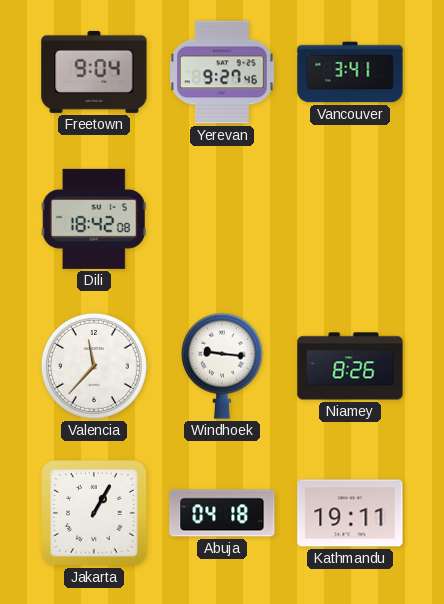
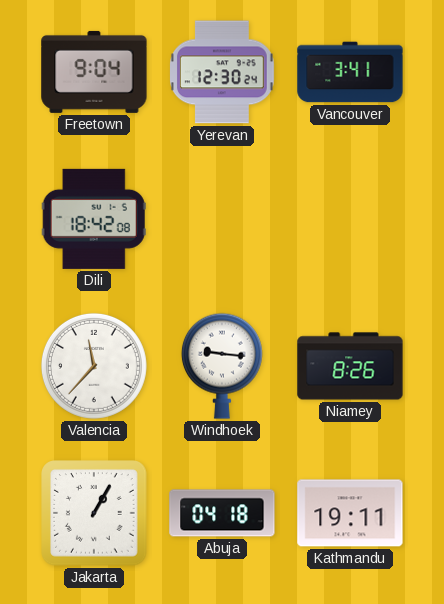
Yerevan: 9:27 -> 12:30 (223, 72)
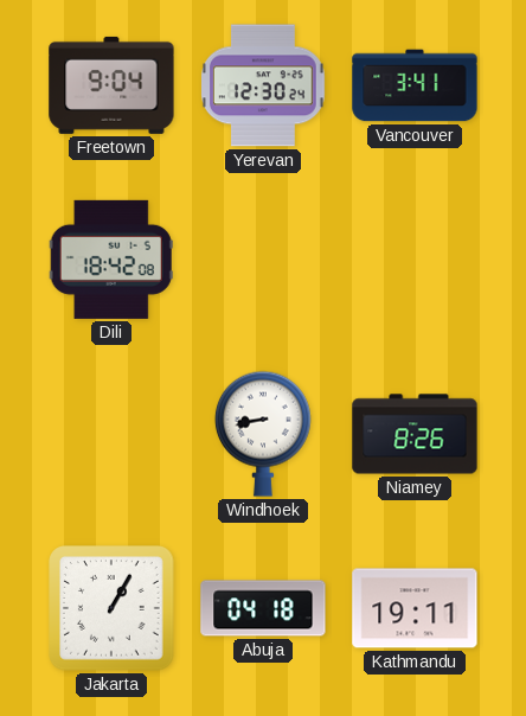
Valencia: 11:37 -> none (94, 366)
Windhoek: 9:16 -> 8:43 (263, 434)
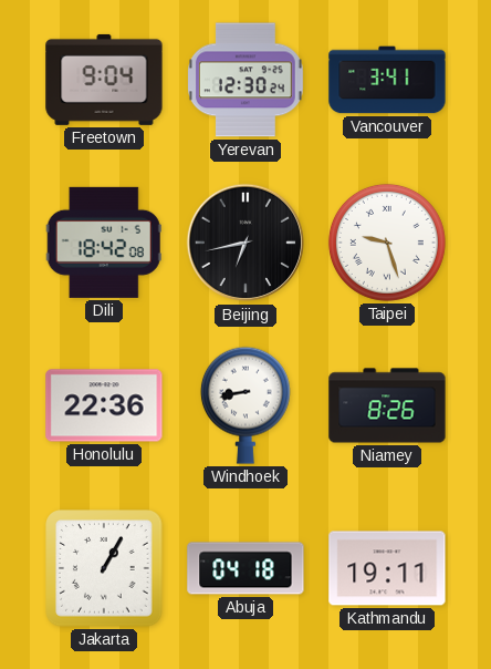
Beijing: none -> 6:43 (245, 243)
Taipei: none -> 9:27 (387, 243)
Honolulu: none -> 22:36 (104, 405)
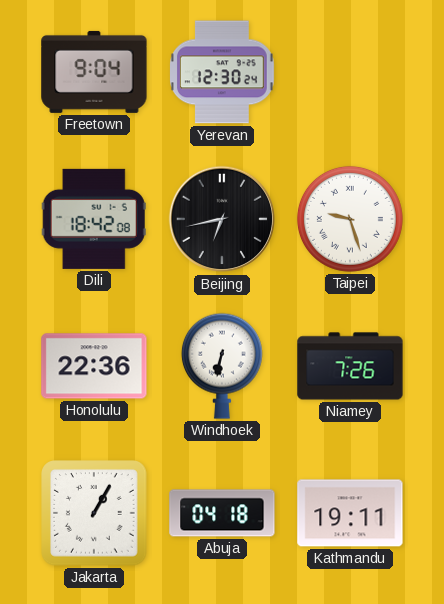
Vancouver: 3:41 -> none (387, 80)
Windhoek: 8:43 -> 6:32 (222, 366)
Niamey: 8:26 -> 7:26 (350, 366)
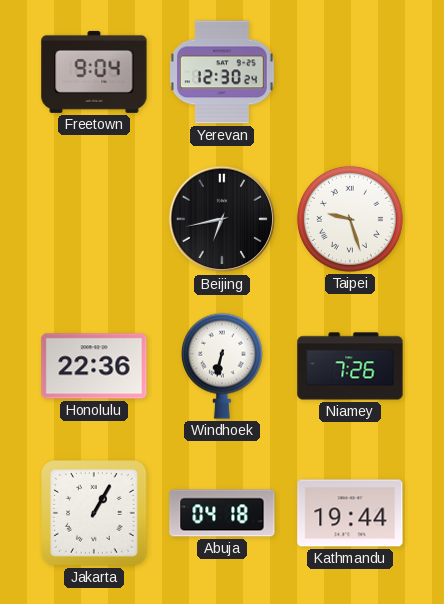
Dili: 18:42 -> none (94, 219)
Kathmandu: 19:11 -> 19:44 (350, 513)
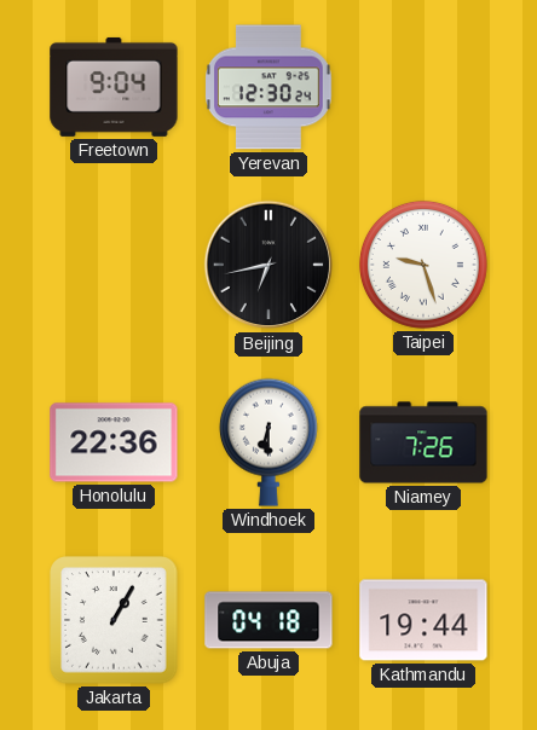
Windhoek: 6:32 -> 6:30 (268, 442)
